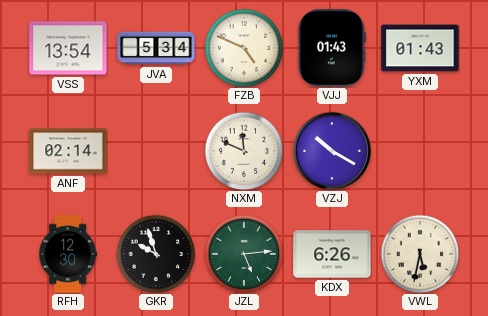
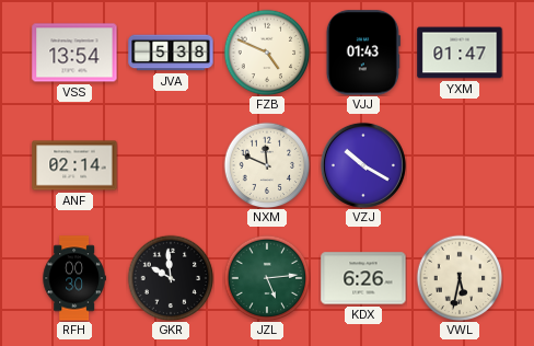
JVA: 5:34 -> 5:38 (171, 53)
YXM: 01:43 -> 01:47 (460, 53)
RFH: 12:30 -> 00:30 (74, 278)
GKR: 9:57 -> 9:59 (171, 278)
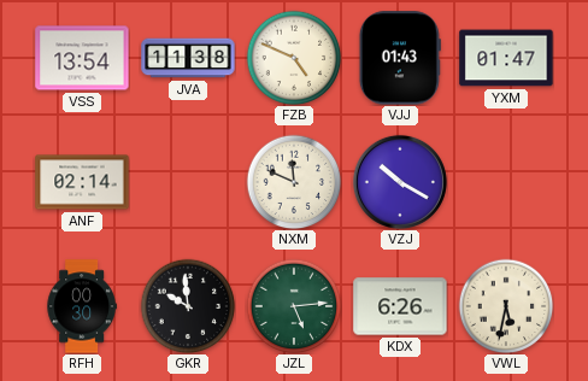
JVA: 5:38 -> 11:38 (188, 58)
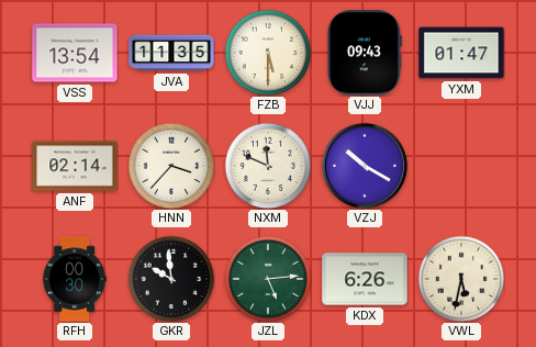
JVA: 11:38 -> 11:35 (171, 53)
FZB: 4:49 -> 5:30 (268, 53)
VJJ: 01:43 -> 09:43 (365, 53)
HNN: none -> 3:37 (171, 166)
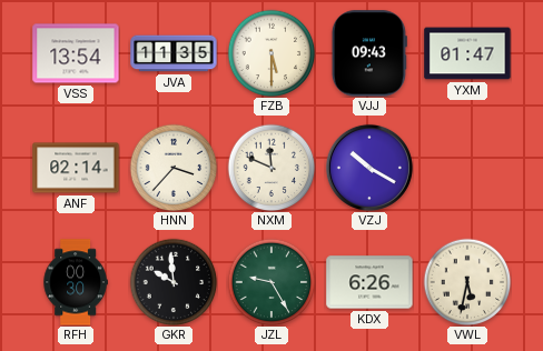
JZL: 5:14 -> 9:25 (271, 282)
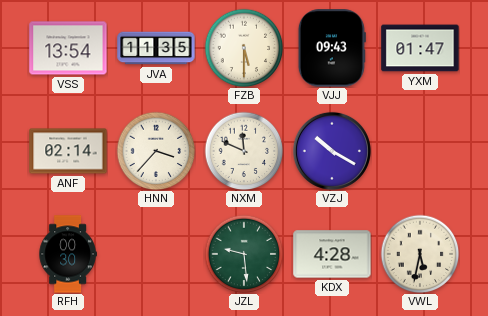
GKR: 9:59 -> none (174, 282)
JZL: 9:25 -> 9:29 (244, 254)
KDX: 6:26 -> 4:28 (332, 254)
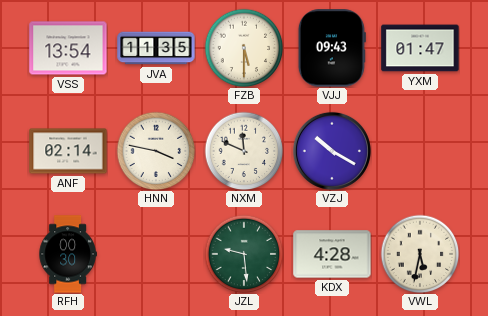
HNN: 3:37 -> 3:47 (156, 151)
